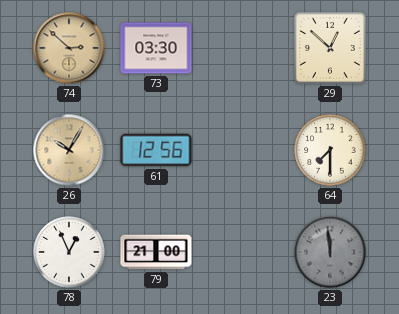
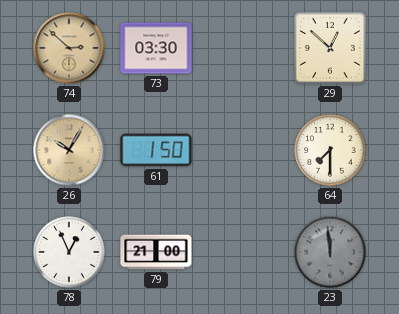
61: 12:56 -> 1:50 (156, 150)
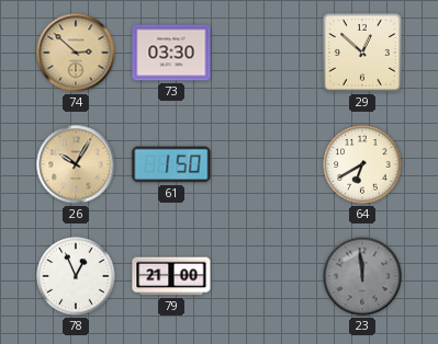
64: 7:30 -> 6:40 (362, 164)
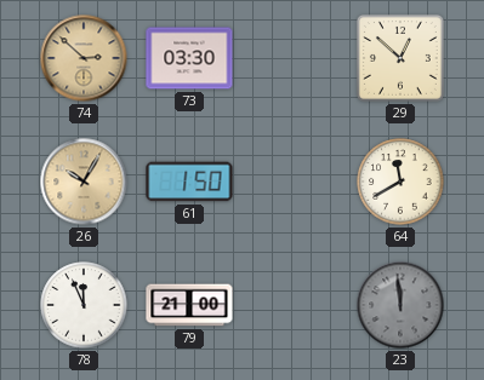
64: 6:40 -> 11:40 (400, 182)
78: 12:56 -> 11:56 (84, 305)
